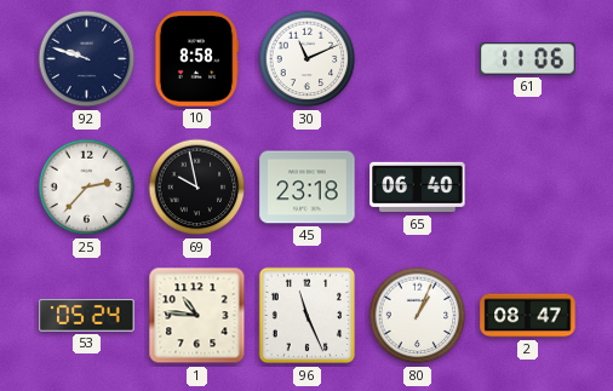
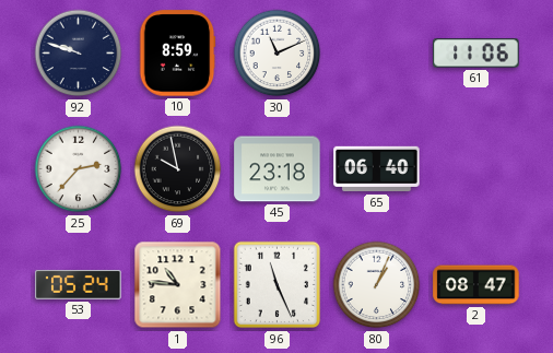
10: 8:58 -> 8:59 (177, 54)
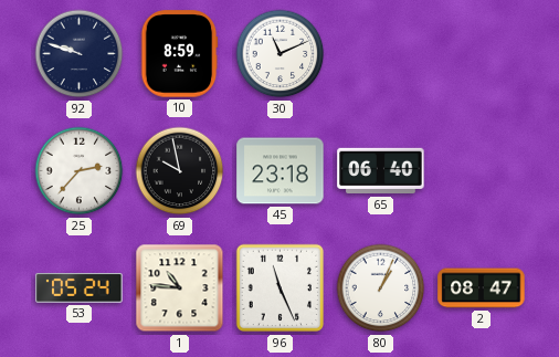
61: 11:06 -> none (476, 54)
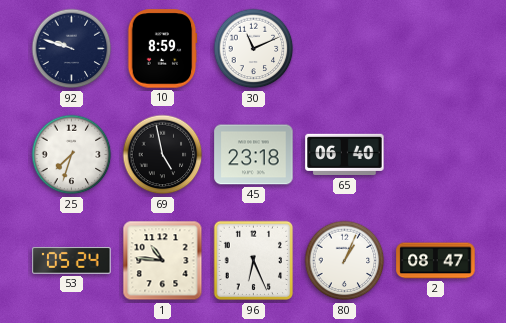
25: 2:37 -> 7:33 (72, 155)
69: 9:58 -> 4:58 (163, 155)
96: 11:26 -> 6:26 (254, 261)
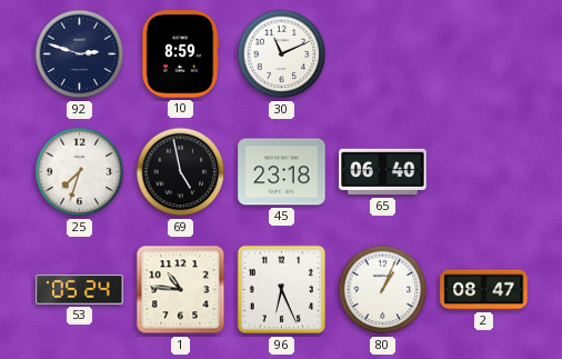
92: 9:48 -> 2:48 (80, 54)
